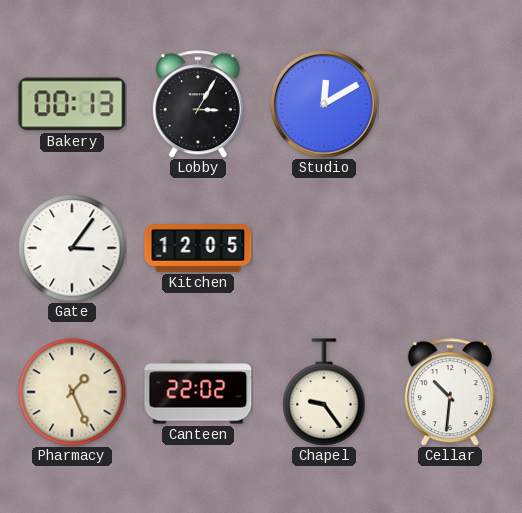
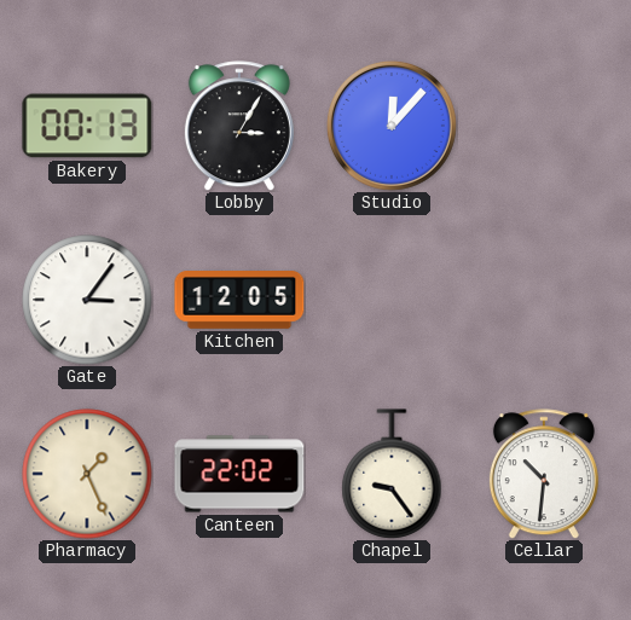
Studio: 12:10 -> 12:07 (392, 126)
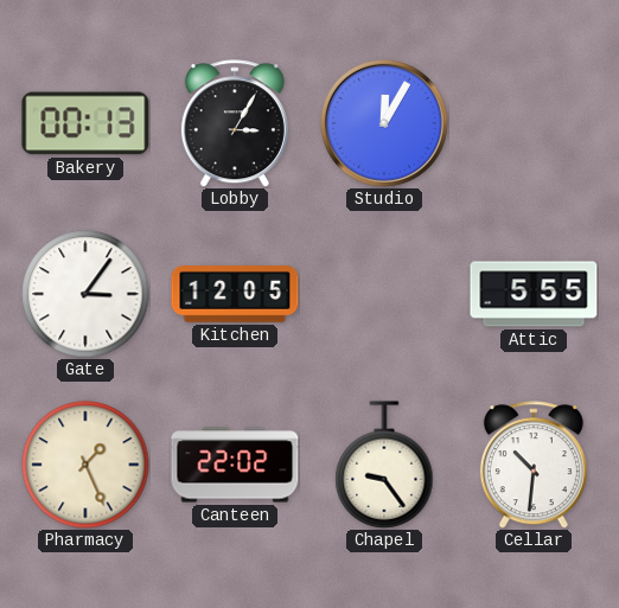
Studio: 12:07 -> 12:05 (384, 123)
Attic: none -> 5:55 (534, 294)
